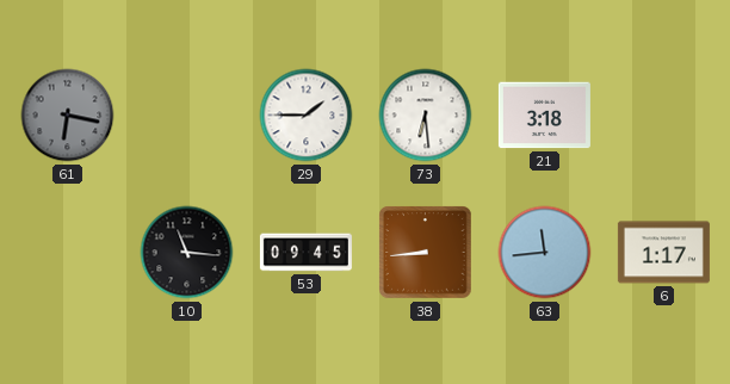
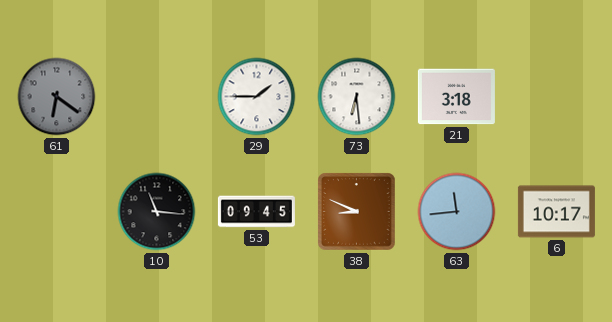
61: 6:17 -> 6:21 (57, 97)
38: 8:44 -> 8:49 (357, 212)
6: 1:17 -> 10:17 (556, 212)
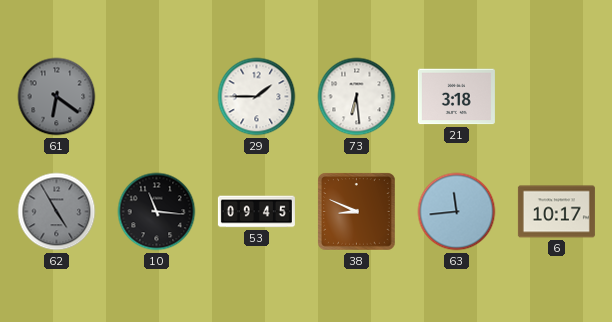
62: none -> 4:55 (57, 212)
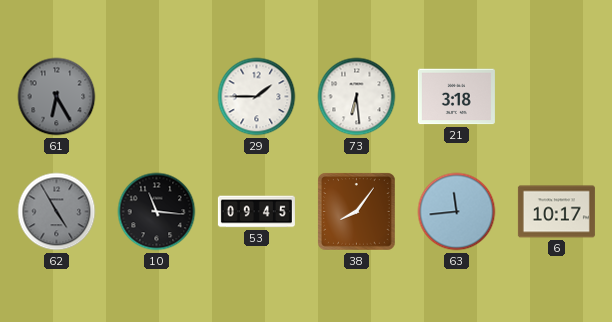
61: 6:21 -> 6:25 (57, 97)
38: 8:49 -> 8:06 (357, 212)
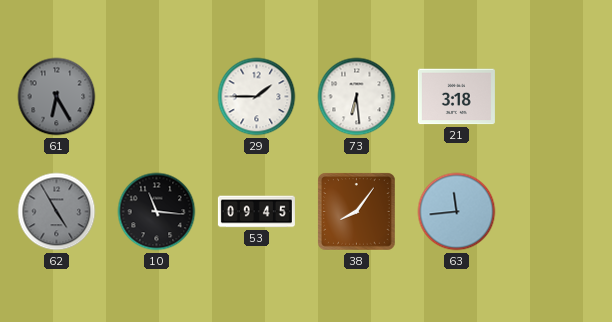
6: 10:17 -> none (556, 212)
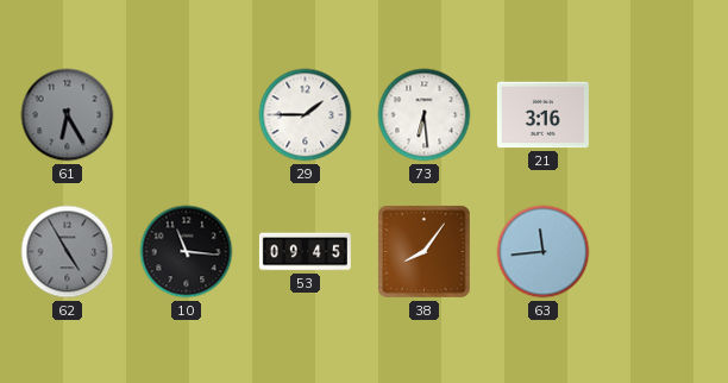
21: 3:18 -> 3:16 (542, 115)
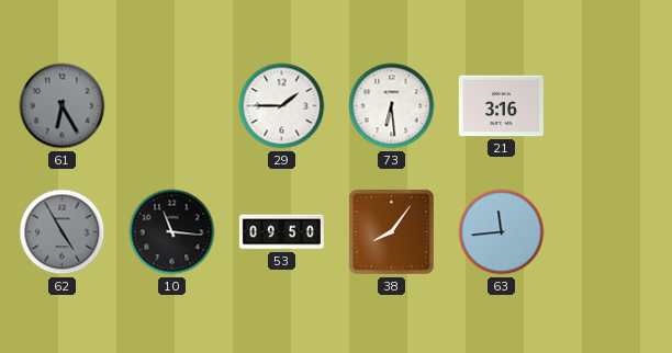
53: 09:45 -> 09:50 (281, 232)
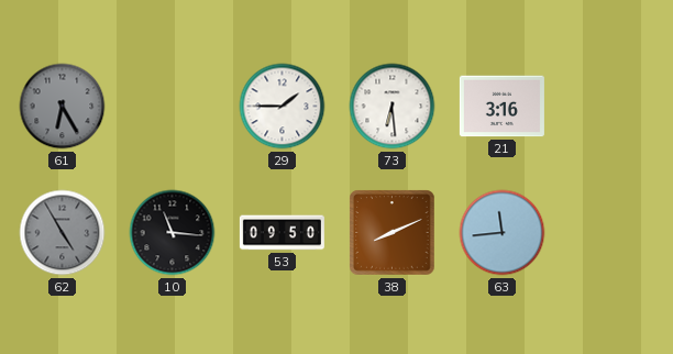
38: 8:06 -> 8:11 (393, 233)
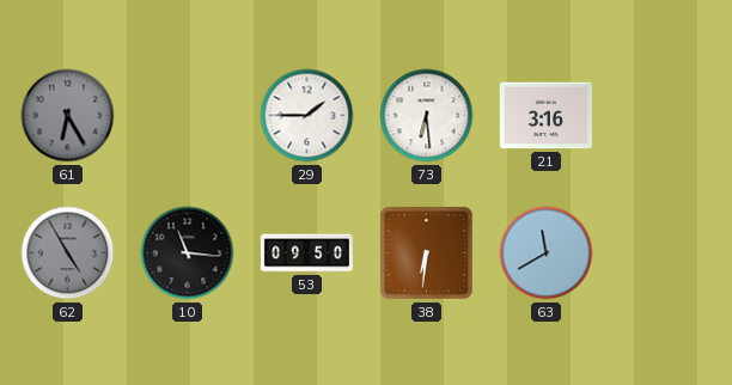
38: 8:11 -> 6:31 (427, 253)
63: 11:44 -> 11:40 (547, 253)
